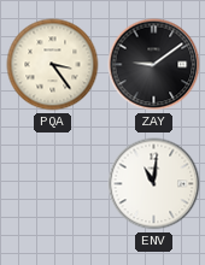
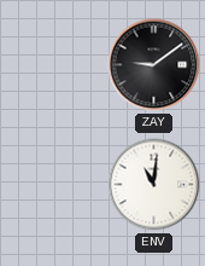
PQA: 3:24 -> none (53, 65)
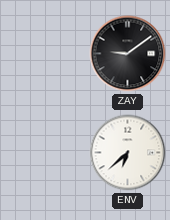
ENV: 11:01 -> 6:38 (128, 153)
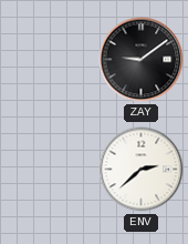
ENV: 6:38 -> 2:38 (142, 170)
